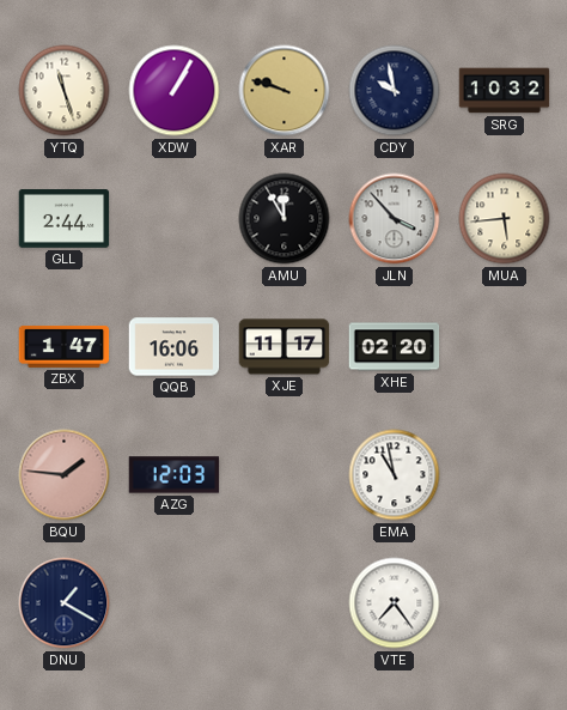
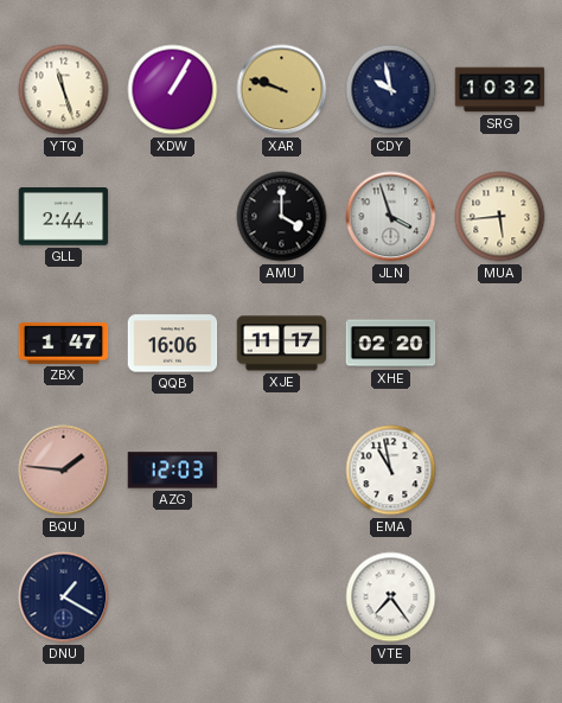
AMU: 11:55 -> 4:00 (282, 217)
JLN: 3:53 -> 3:57 (391, 217)
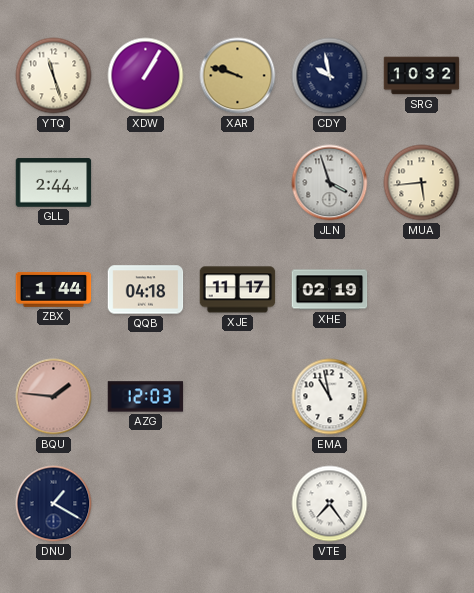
AMU: 4:00 -> none (282, 217)
ZBX: 1:47 -> 1:44 (54, 289)
QQB: 16:06 -> 04:18 (146, 290)
XHE: 02:20 -> 02:19 (330, 290)
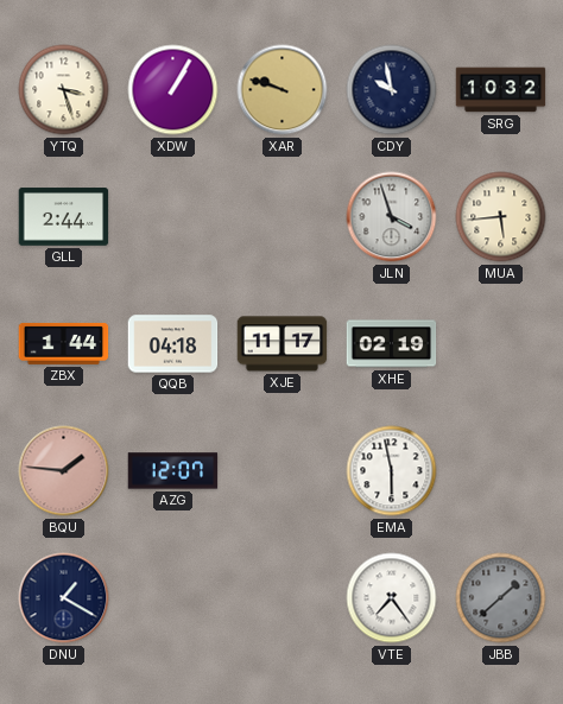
YTQ: 11:27 -> 3:27 (64, 90)
AZG: 12:03 -> 12:07 (173, 471)
EMA: 10:58 -> 5:58 (392, 471)
JBB: none -> 1:38 (501, 598)
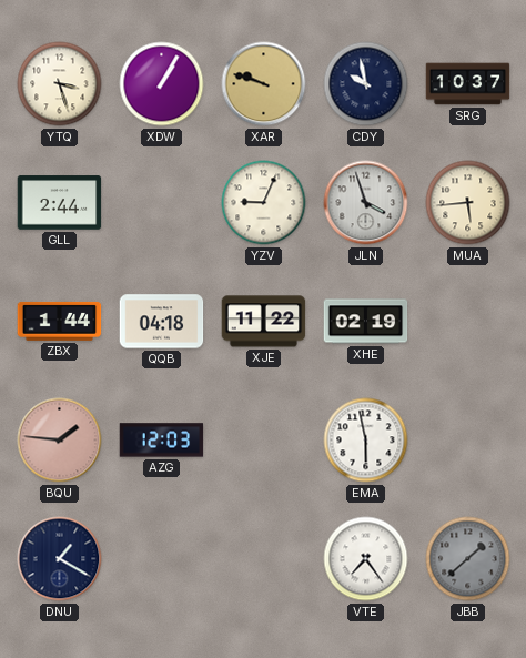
SRG: 10:32 -> 10:37 (468, 84)
YZV: none -> 9:04 (264, 203)
XJE: 11:17 -> 11:22 (264, 322)
AZG: 12:07 -> 12:03 (162, 441)
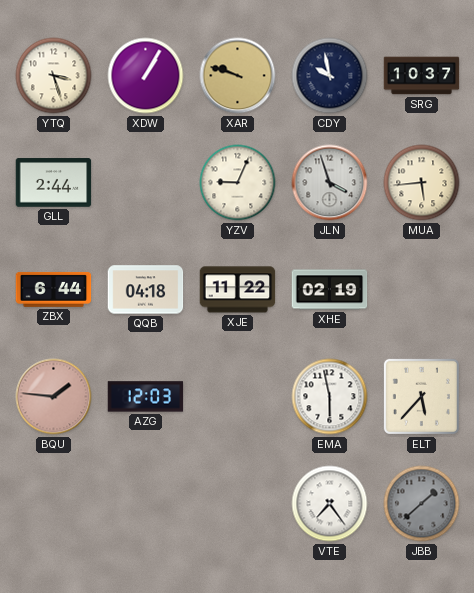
ZBX: 1:44 -> 6:44 (54, 289)
ELT: none -> 5:37 (421, 396)
DNU: 1:20 -> none (60, 559)
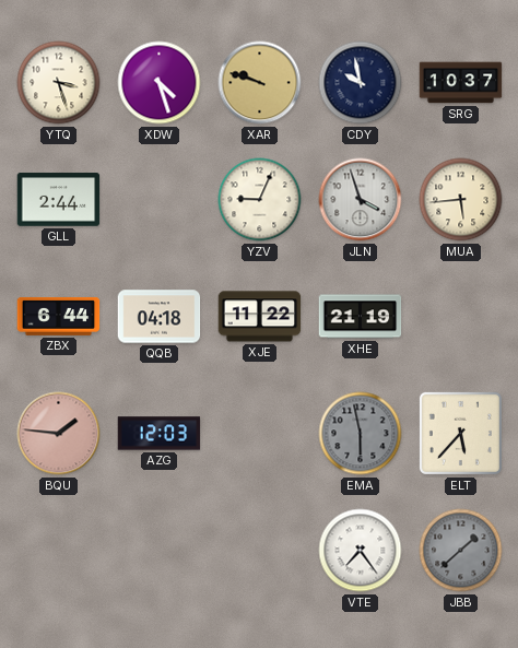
XDW: 1:05 -> 4:27 (160, 83)
XHE: 02:19 -> 21:19 (361, 317)
EMA dial: white -> grey (361, 434)
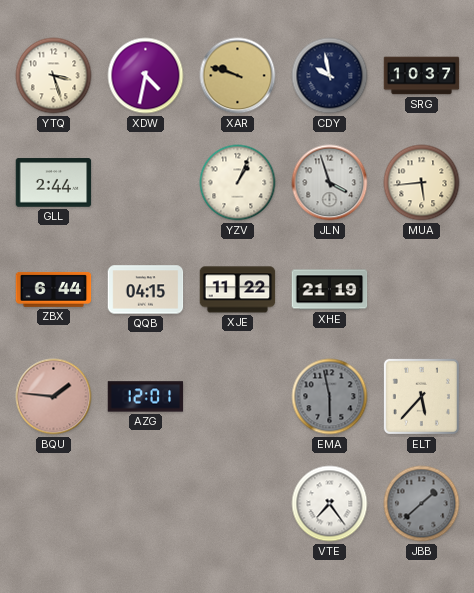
XDW: 4:27 -> 4:32 (146, 76)
YZV: 9:04 -> 1:04 (238, 183)
QQB: 04:18 -> 04:15 (146, 290)
AZG: 12:03 -> 12:01 (146, 397)
